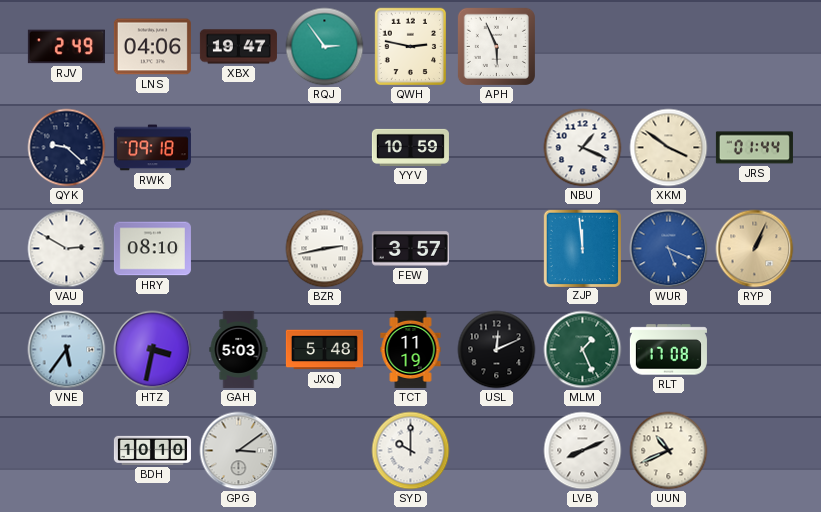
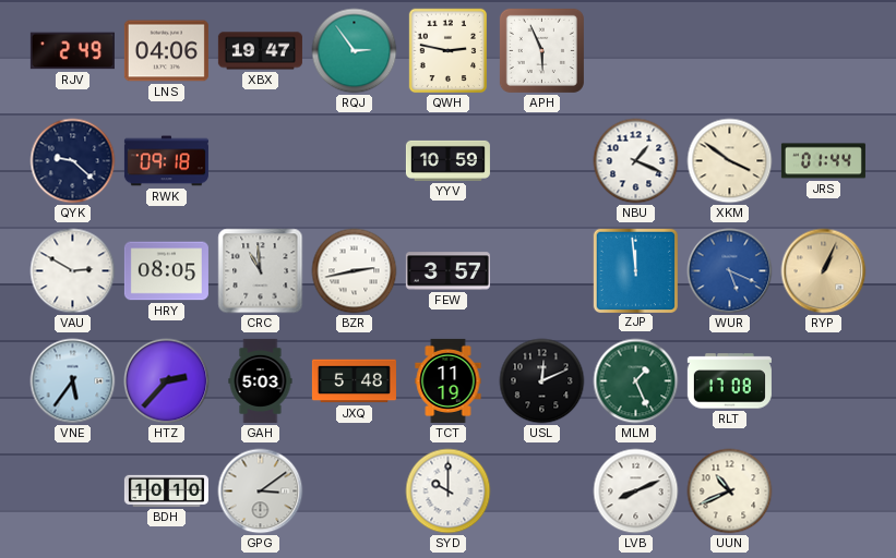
HRY: 08:10 -> 08:05 (166, 271)
CRC: none -> 10:59 (261, 271)
HTZ: 3:32 -> 2:37 (167, 381)
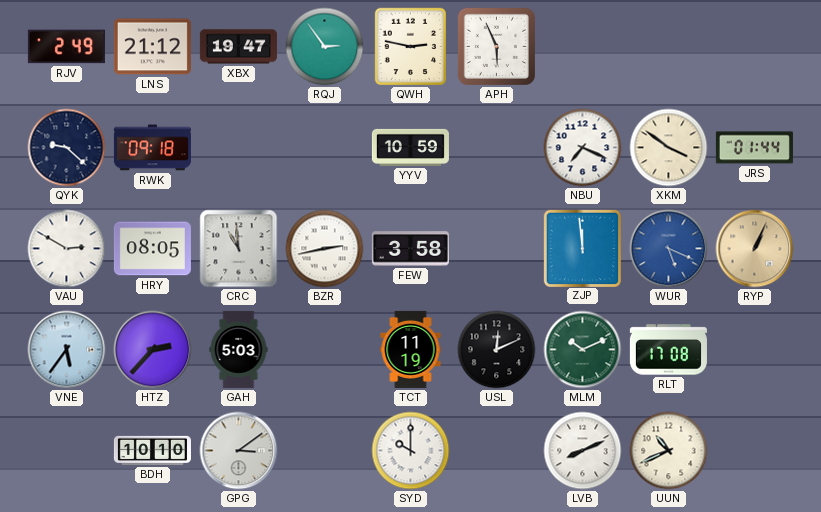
LNS: 04:06 -> 21:12 (152, 47)
NBU: 1:19 -> 7:19 (583, 148)
FEW: 3:57 -> 3:58 (410, 249)
JXQ: 5:48 -> none (354, 381)
MLM: 1:26 -> 10:11 (583, 350)
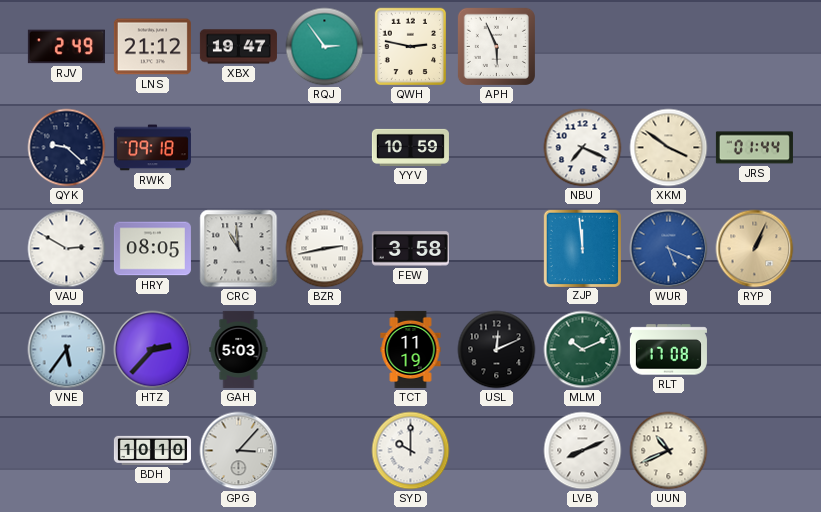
GPG: 3:09 -> 3:07 (239, 451)
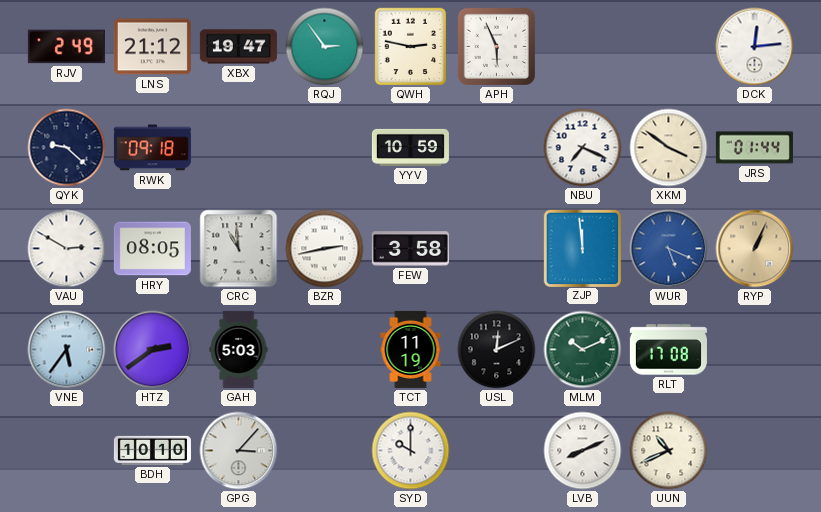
DCK: none -> 12:14 (755, 47)
HTZ: 2:37 -> 2:39 (153, 350)
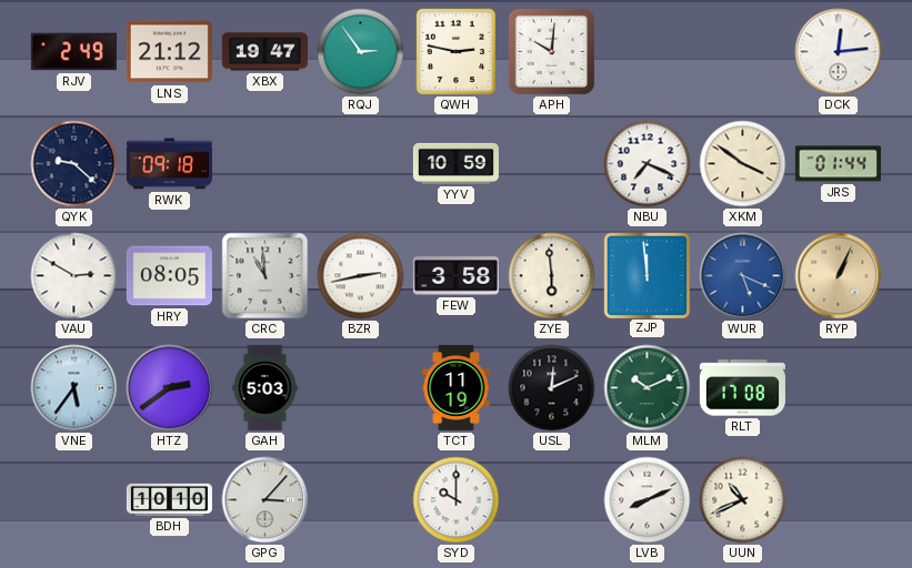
APH: 5:56 -> 10:01 (551, 51)
ZYE: none -> 5:59 (552, 276)
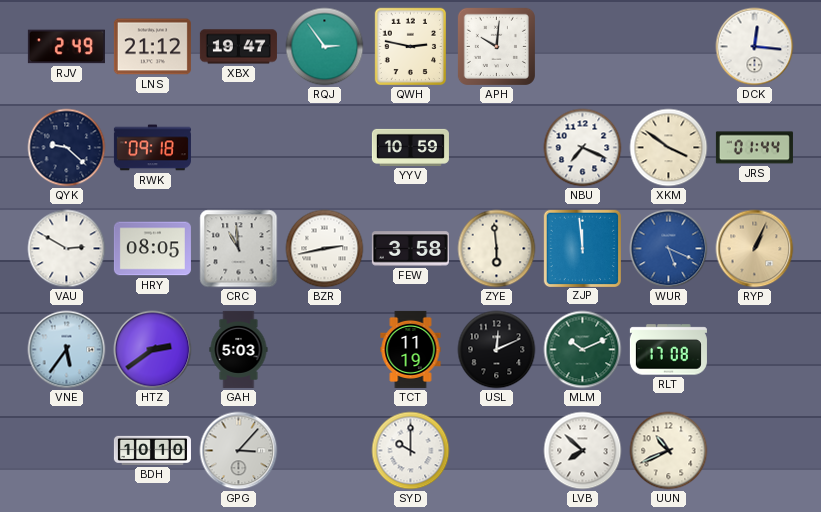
DCK: 12:14 -> 12:16 (755, 47)
LVB: 8:11 -> 7:52 (583, 451)
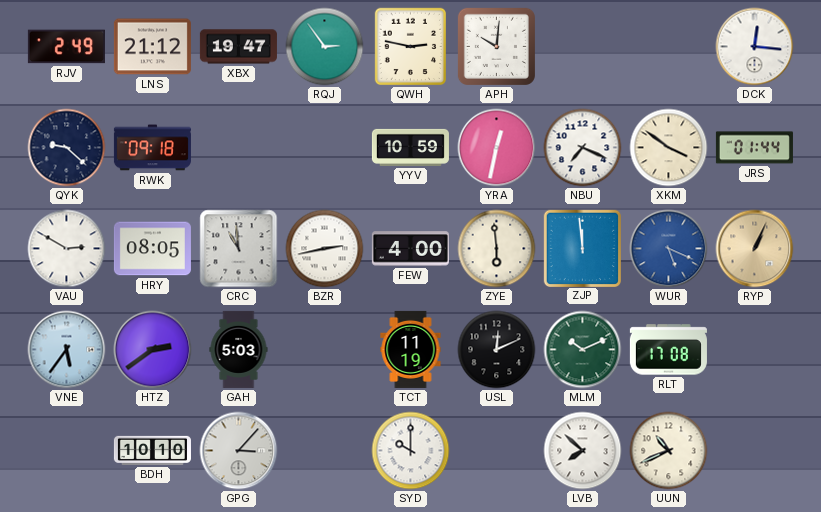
YRA: none -> 12:32 (497, 148)
FEW: 3:58 -> 4:00 (410, 249)
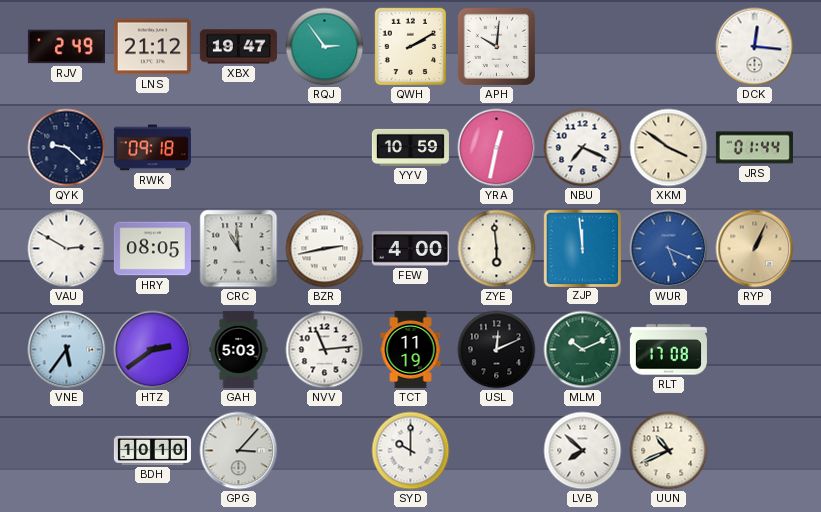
QWH: 2:47 -> 2:10 (411, 47)
NVV: none -> 11:14 (325, 350)
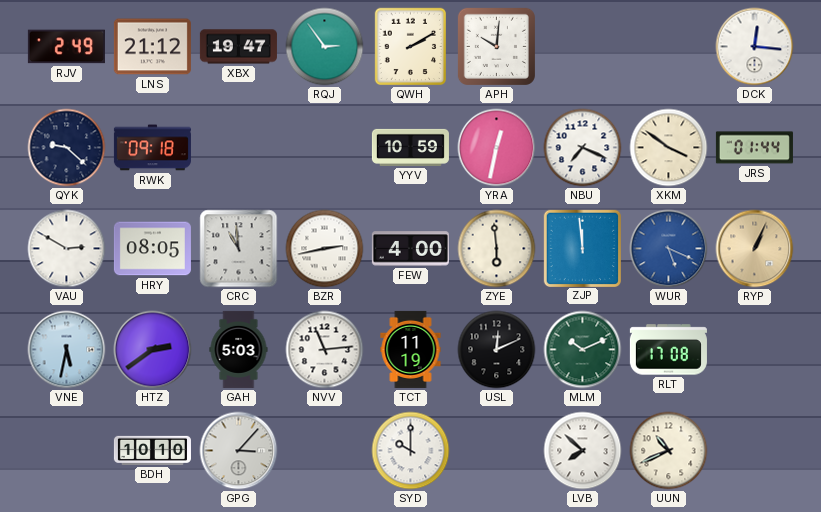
VNE: 5:36 -> 5:32 (67, 350)
